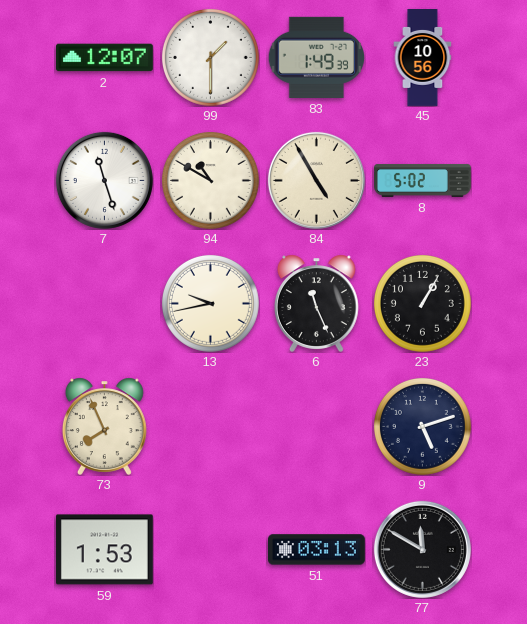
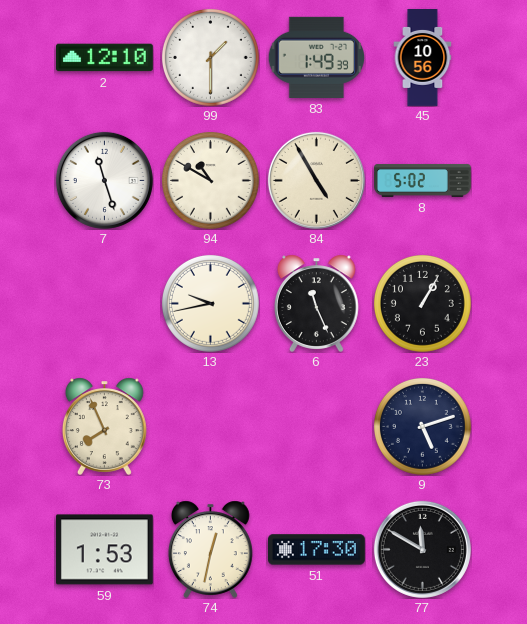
2: 12:07 -> 12:10 (105, 58)
74: none -> 12:32 (210, 549)
51: 03:13 -> 17:30 (317, 550)
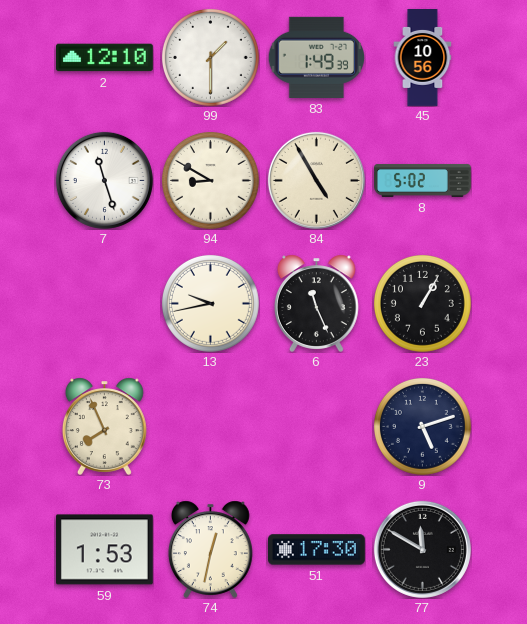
94: 10:50 -> 8:50 (210, 180)
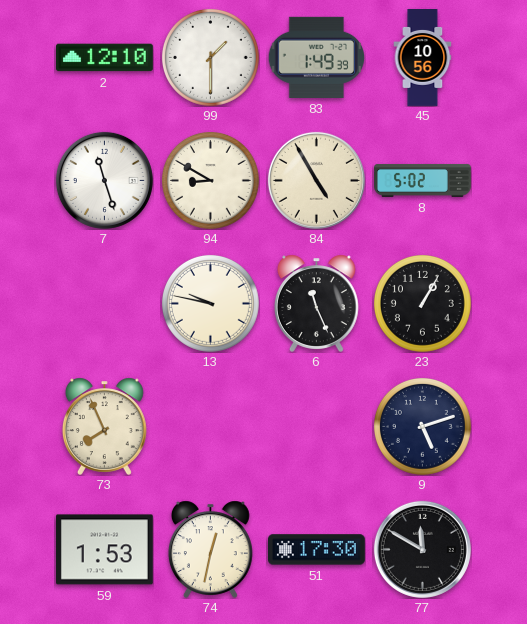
13: 9:43 -> 9:47 (210, 303)
